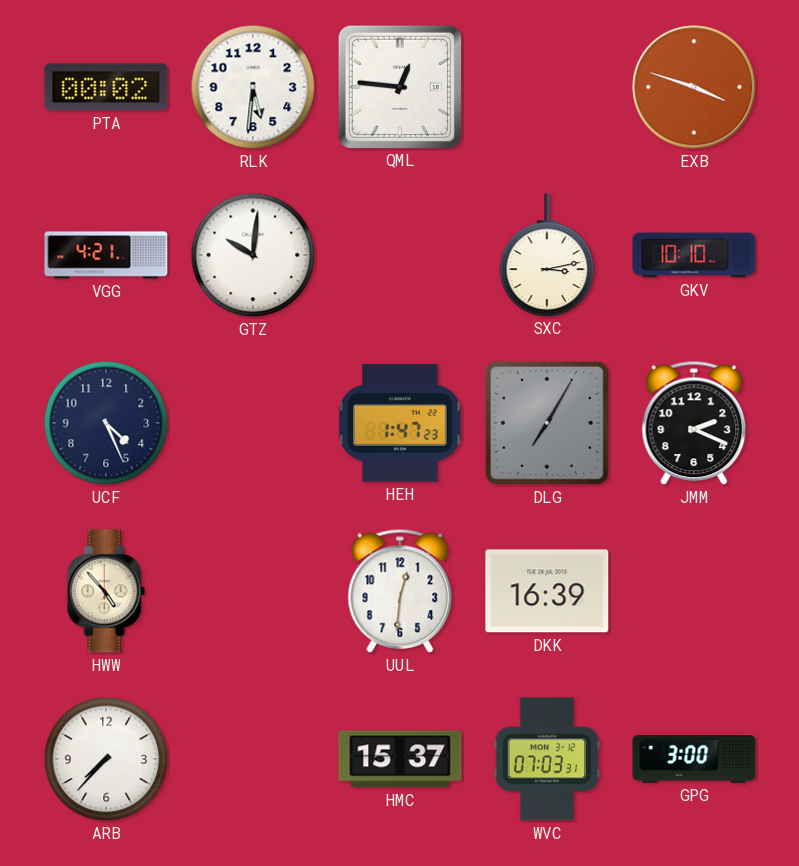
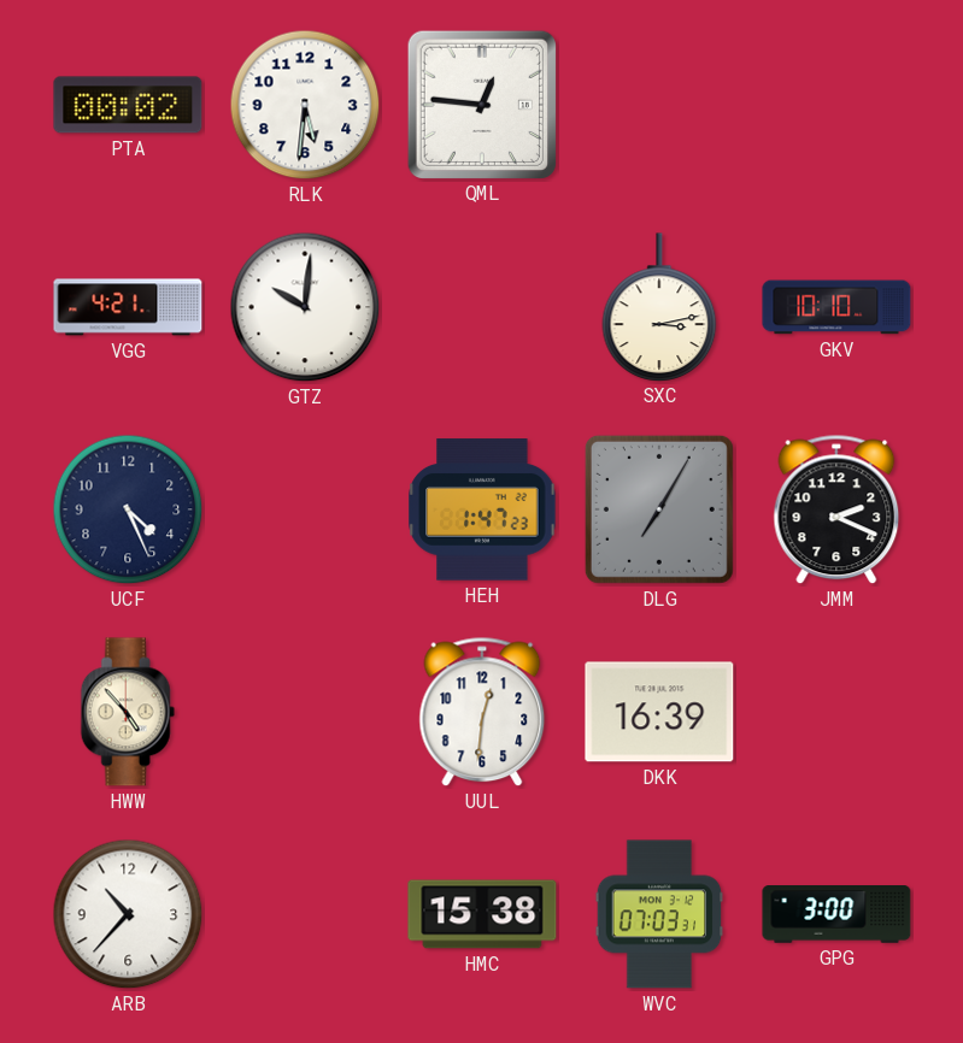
EXB: 3:48 -> none (694, 87)
ARB: 7:37 -> 10:37 (128, 914)
HMC: 15:37 -> 15:38 (482, 914)
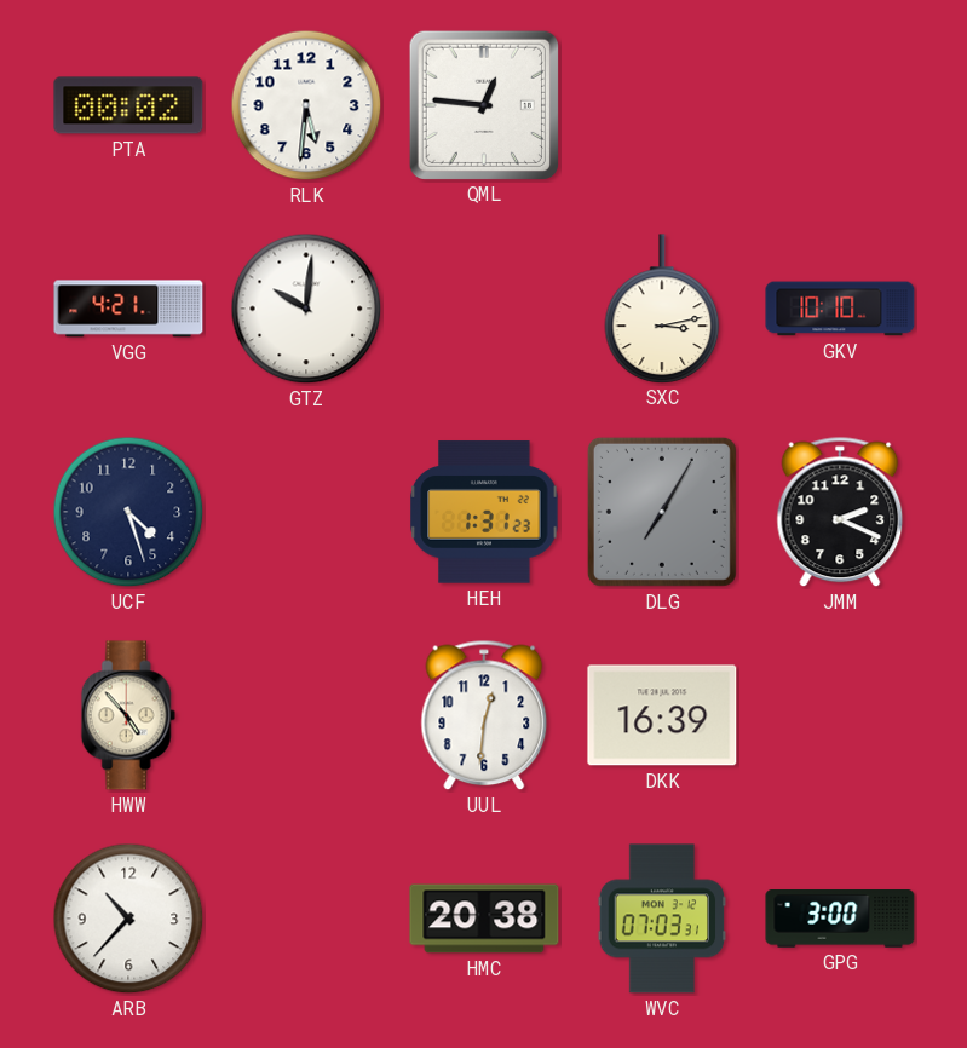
UCF: 4:26 -> 4:27 (128, 512)
HEH: 1:47 -> 1:31 (484, 512)
HMC: 15:38 -> 20:38 (484, 919)
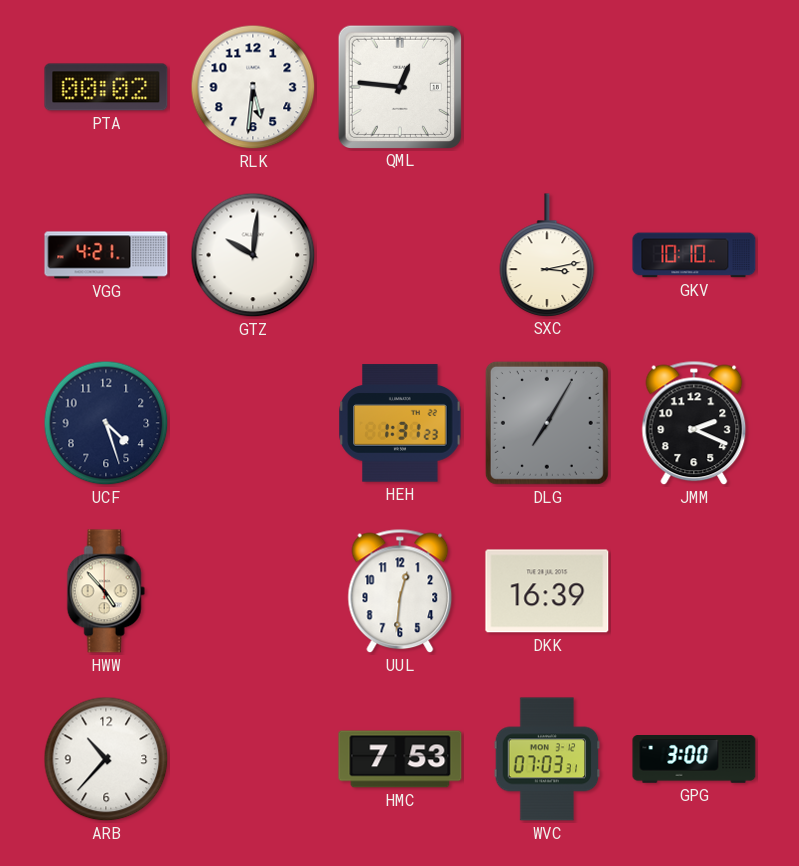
HMC: 20:38 -> 7:53 (400, 759)
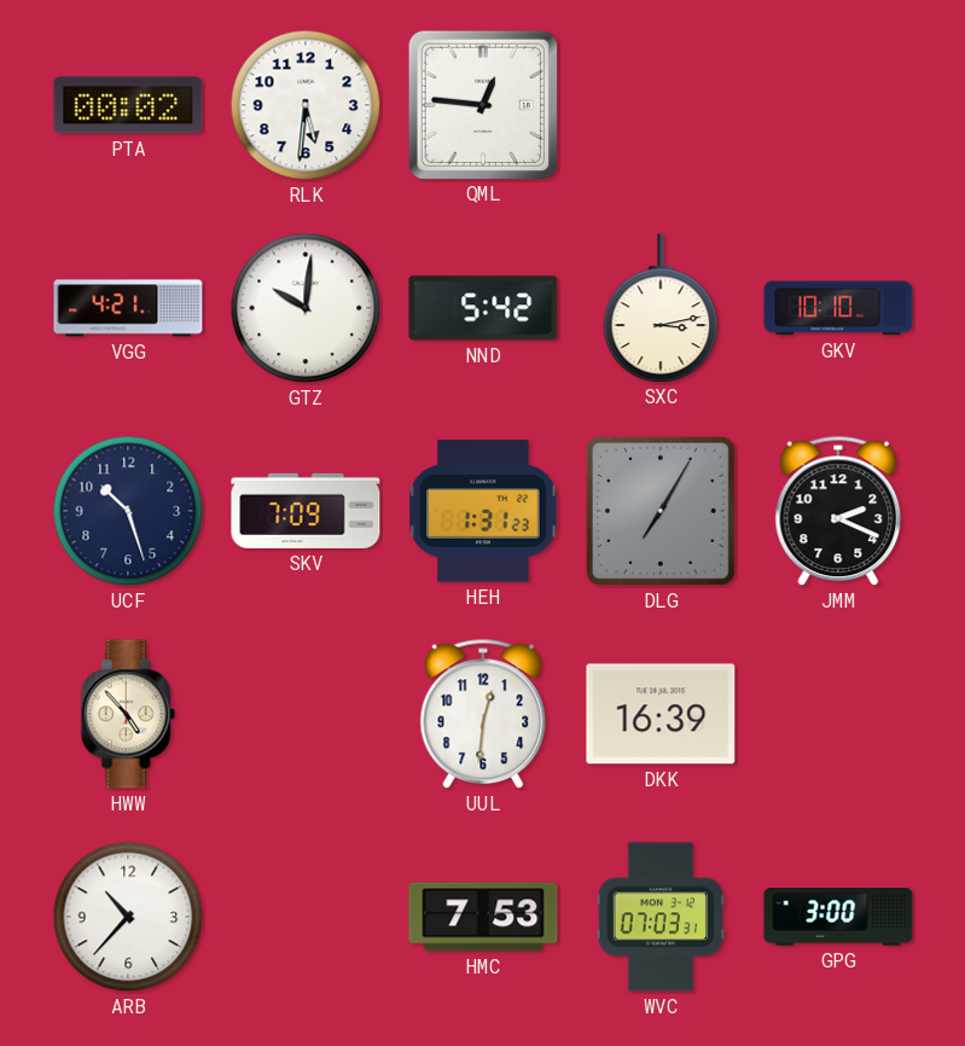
NND: none -> 5:42 (483, 308)
UCF: 4:27 -> 10:27 (128, 511)
SKV: none -> 7:09 (306, 511)
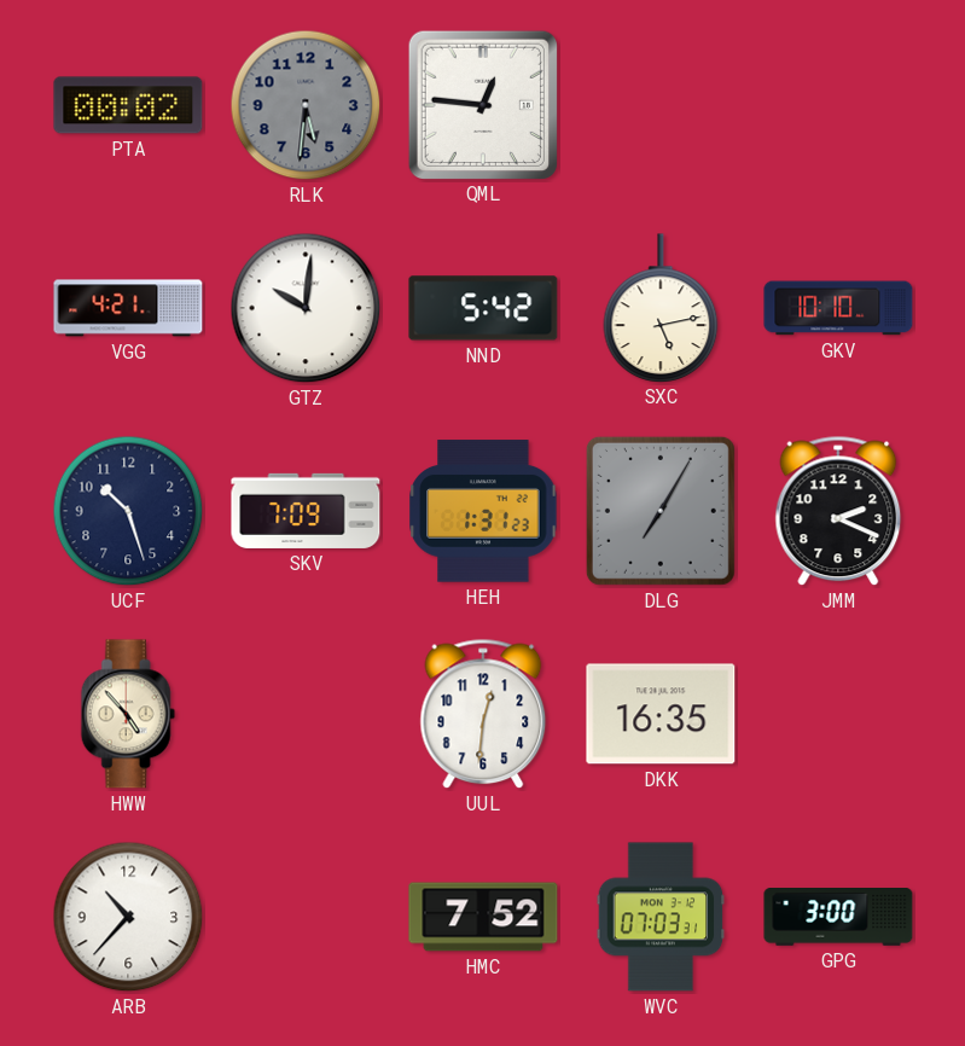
RLK dial: white -> grey (306, 105)
SXC: 3:13 -> 5:13 (661, 308)
DKK: 16:39 -> 16:35 (661, 714)
HMC: 7:53 -> 7:52 (483, 917)
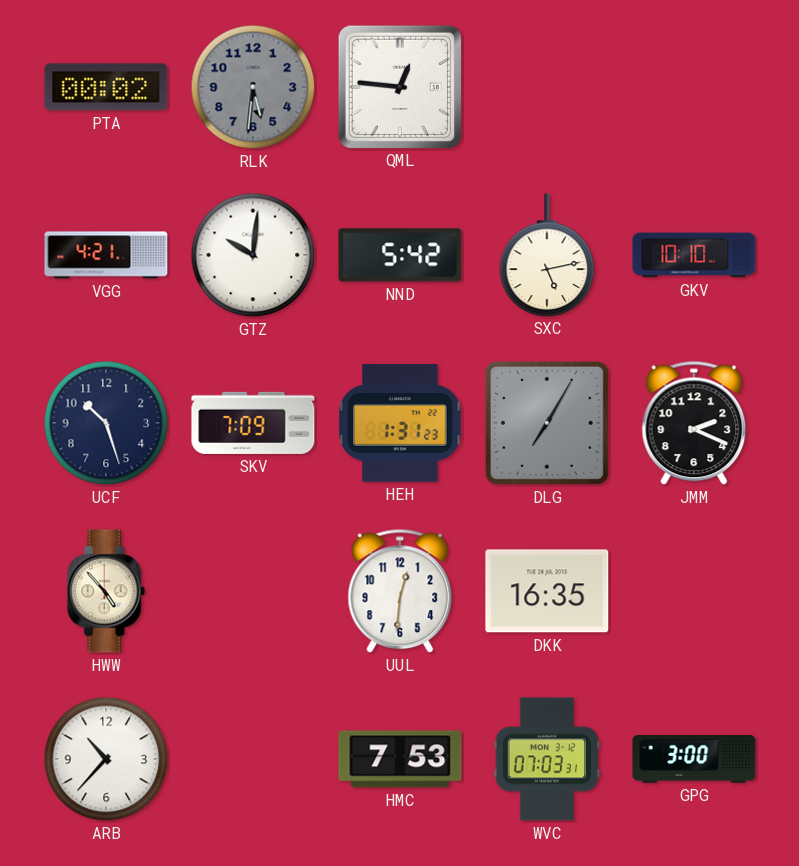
HMC: 7:52 -> 7:53 (400, 759)
